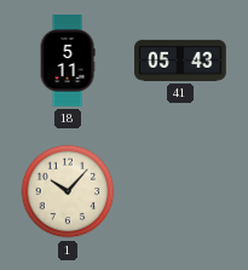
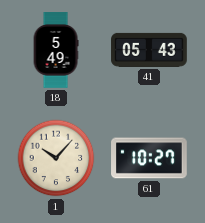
18: 5:11 -> 5:49 (56, 50)
61: none -> 10:27 (149, 158)
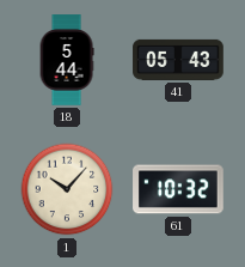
18: 5:49 -> 5:44 (67, 60)
61: 10:27 -> 10:32 (178, 189)
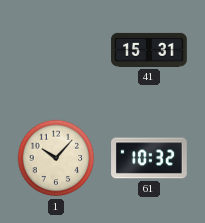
18: 5:44 -> none (67, 60)
41: 05:43 -> 15:31 (149, 50)
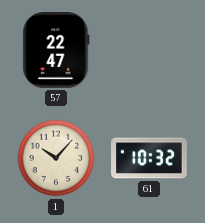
57: none -> 22:47 (56, 51)
41: 15:31 -> none (149, 50)
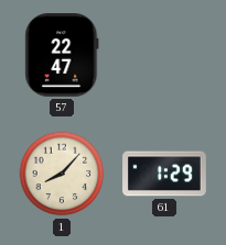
1: 10:07 -> 8:07 (62, 174)
61: 10:32 -> 1:29 (164, 174)
